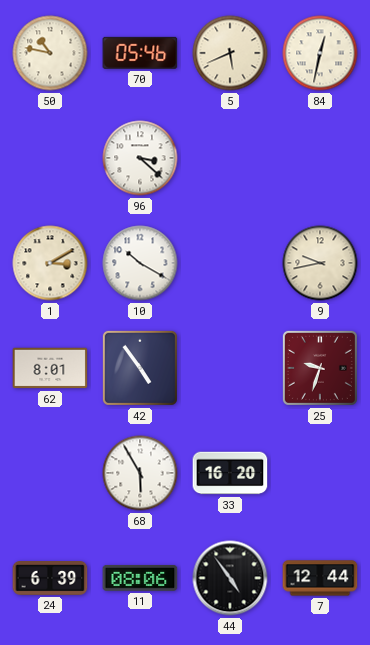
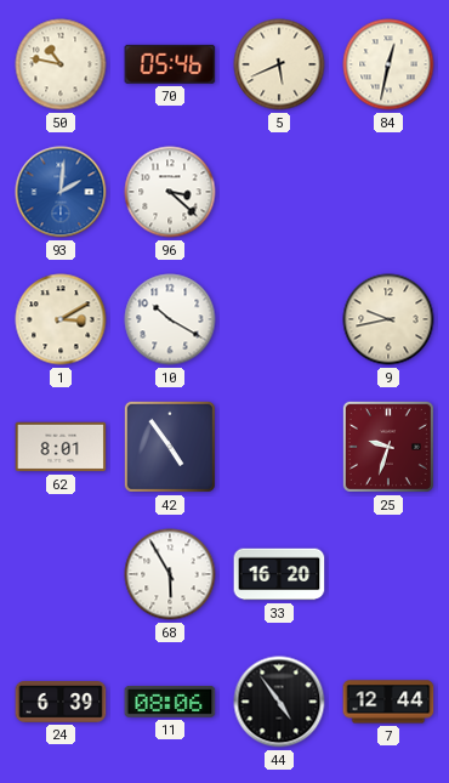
93: none -> 2:01 (61, 192)
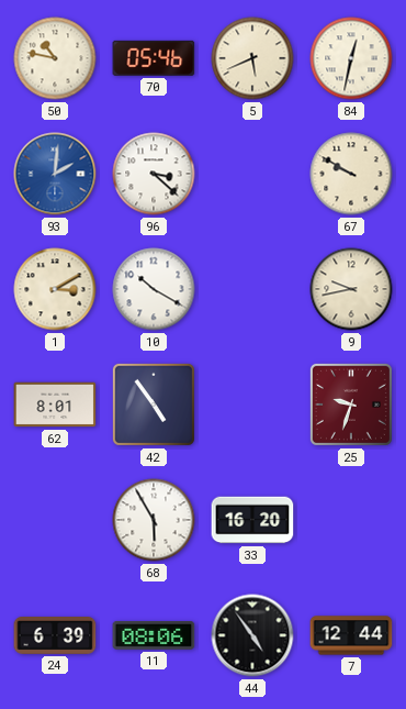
67: none -> 9:50 (351, 174)
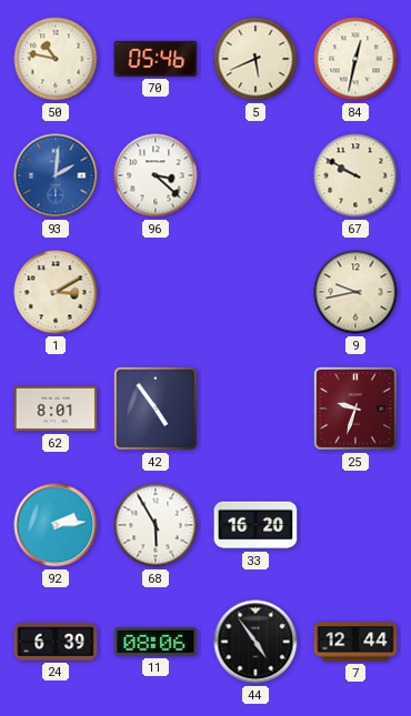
10: 10:20 -> none (154, 289)
92: none -> 2:14 (56, 525)
